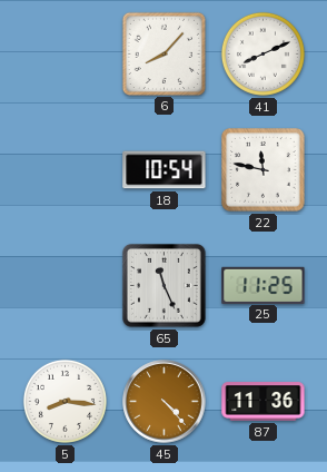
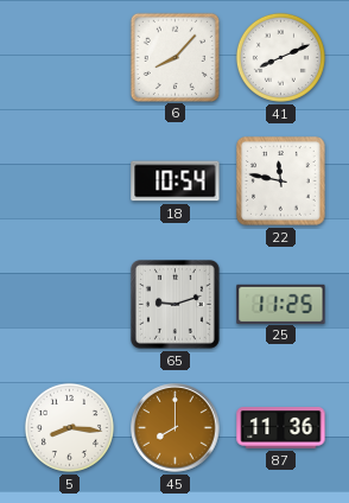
65: 11:26 -> 9:12 (174, 304)
45: 4:23 -> 8:00 (176, 428)
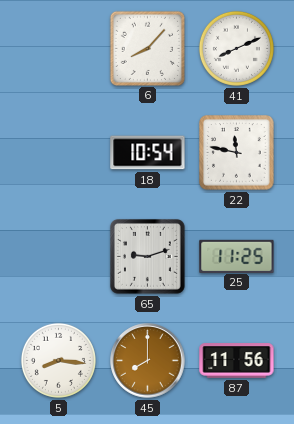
87: 11:36 -> 11:56 (237, 361)
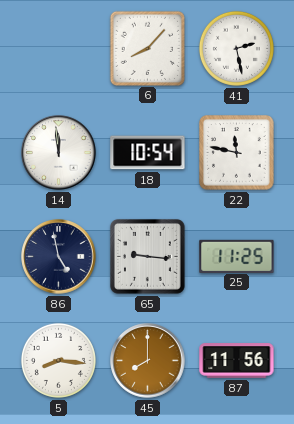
41: 8:11 -> 2:28 (236, 48)
14: none -> 11:59 (59, 153)
86: none -> 4:58 (59, 257)
65: 9:12 -> 9:16 (147, 256)
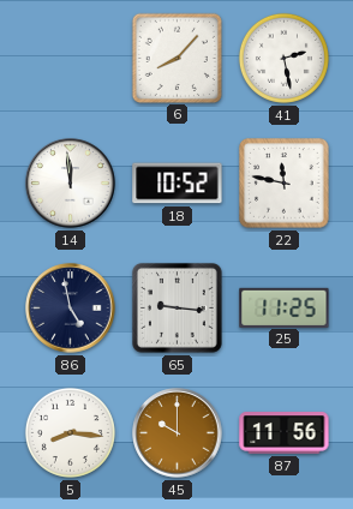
18: 10:54 -> 10:52 (178, 184)
45: 8:00 -> 10:00 (178, 433)
